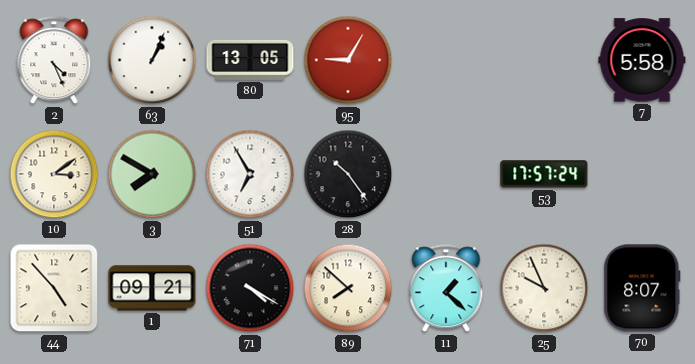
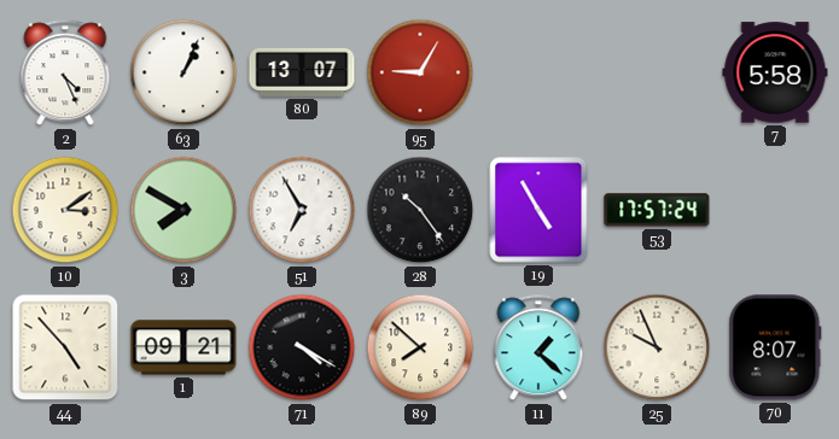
80: 13:05 -> 13:07 (302, 72)
19: none -> 4:55 (538, 210)
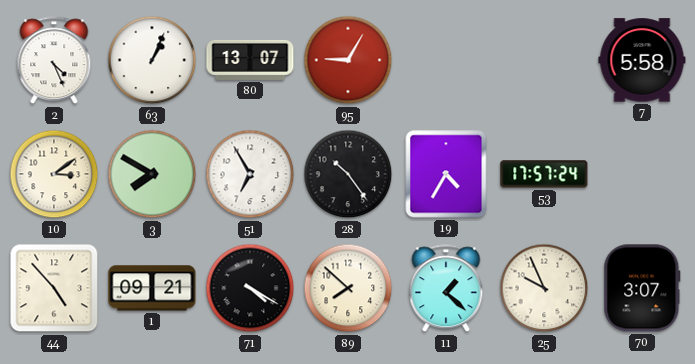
19: 4:55 -> 4:35 (446, 174)
70: 8:07 -> 3:07 (642, 288)
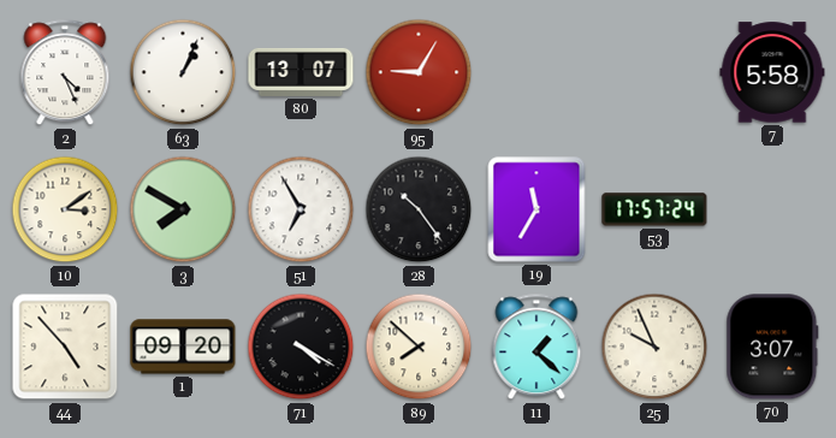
19: 4:35 -> 11:35 (536, 209)
1: 09:21 -> 09:20 (183, 347)
